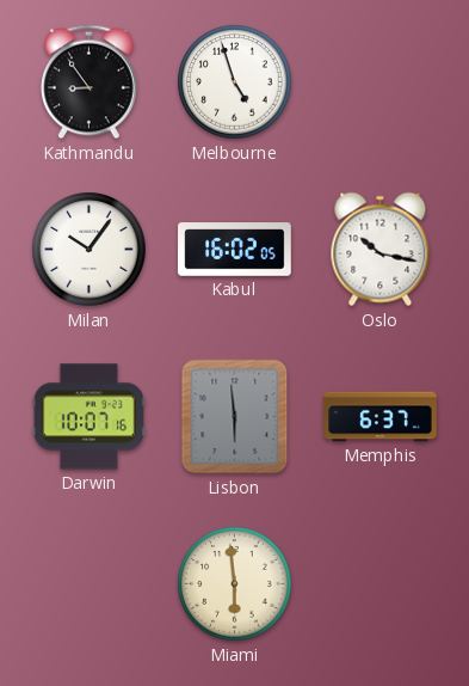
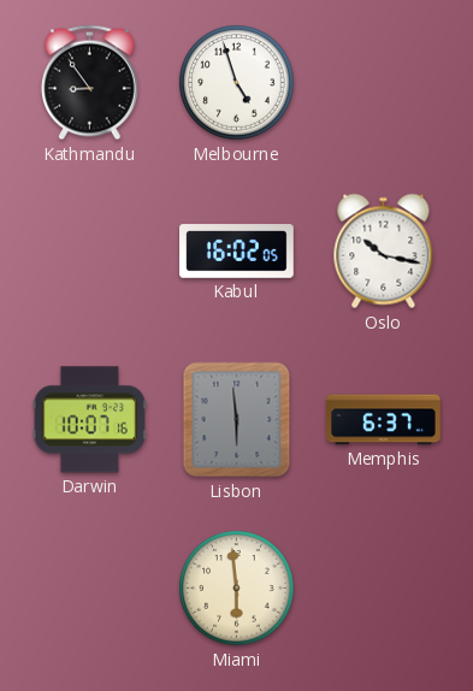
Milan: 10:06 -> none (90, 250)
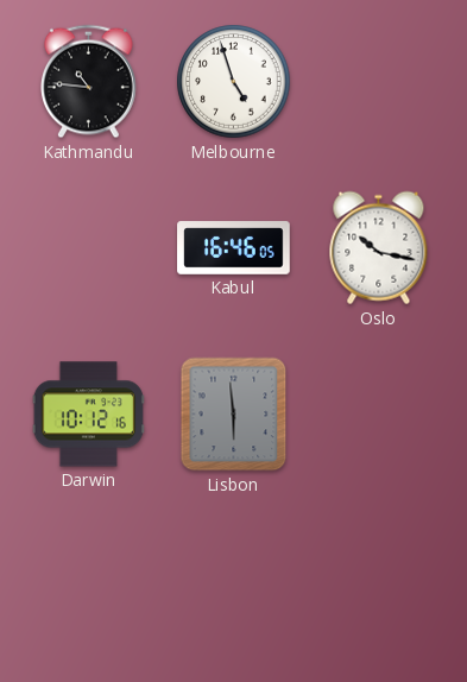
Kathmandu: 8:54 -> 10:46 (89, 82)
Kabul: 16:02 -> 16:46 (234, 248)
Darwin: 10:07 -> 10:12 (88, 415)
Memphis: 6:37 -> none (384, 420)
Miami: 5:59 -> none (237, 589)
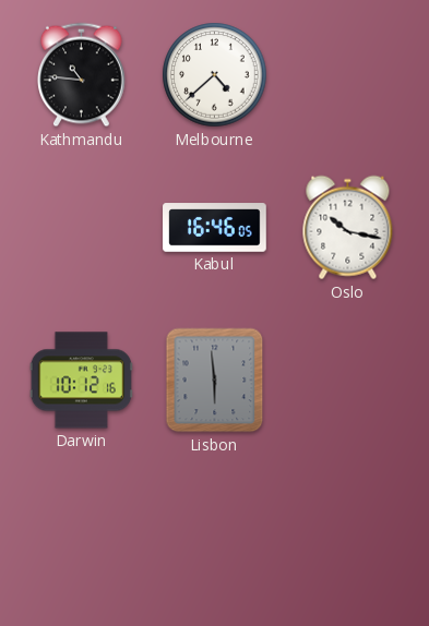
Melbourne: 4:57 -> 4:38 (215, 75)
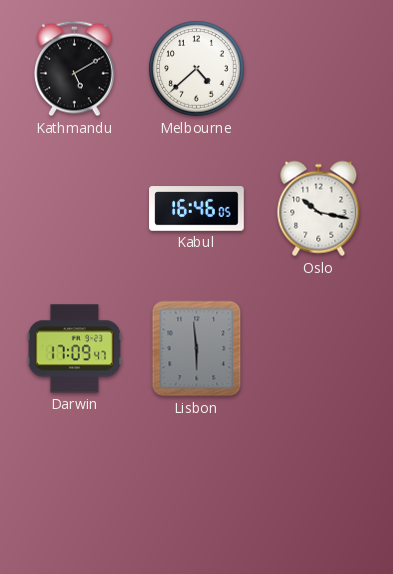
Kathmandu: 10:46 -> 5:10 (75, 69)
Darwin: 10:12 -> 17:09 (74, 349)
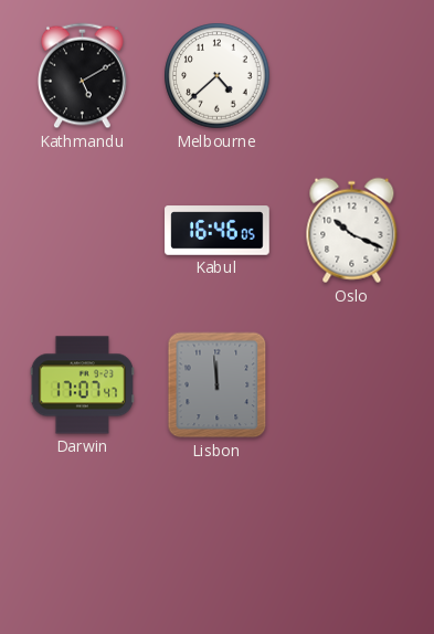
Oslo: 10:17 -> 10:19 (352, 231)
Darwin: 17:09 -> 17:07 (82, 385)
Lisbon: 5:59 -> 11:59 (218, 385)
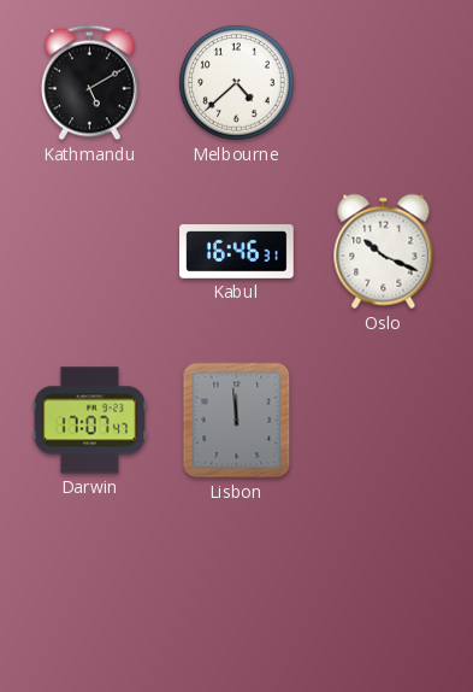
Kabul: 16:46:05 -> 16:46:31 (237, 252)
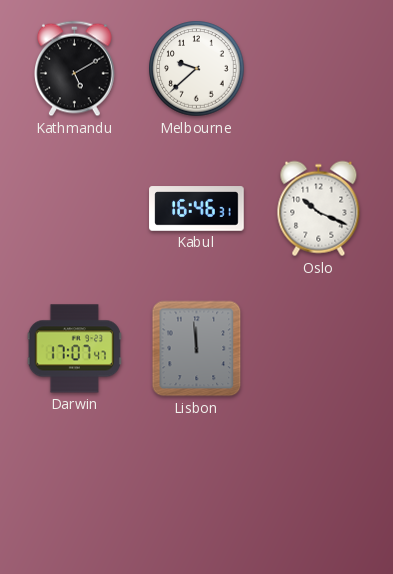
Melbourne: 4:38 -> 9:38 (197, 69)
